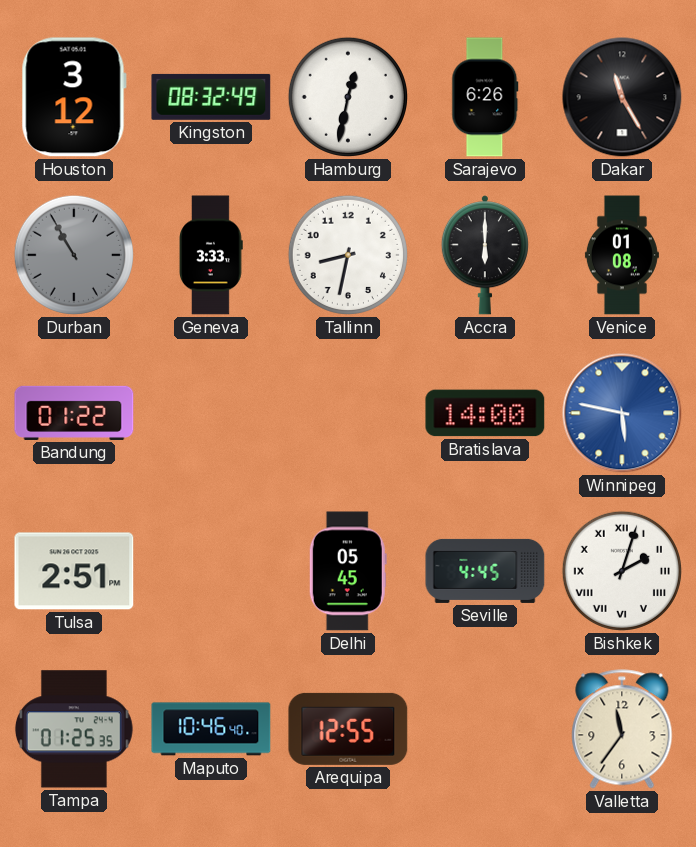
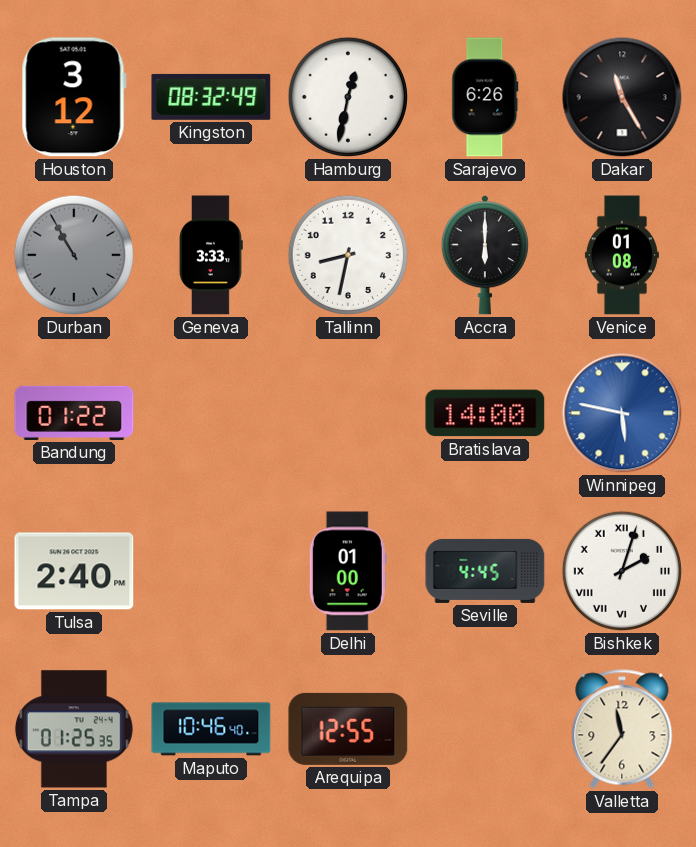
Tulsa: 2:51 -> 2:40 (74, 571)
Delhi: 05:45 -> 01:00 (348, 571)
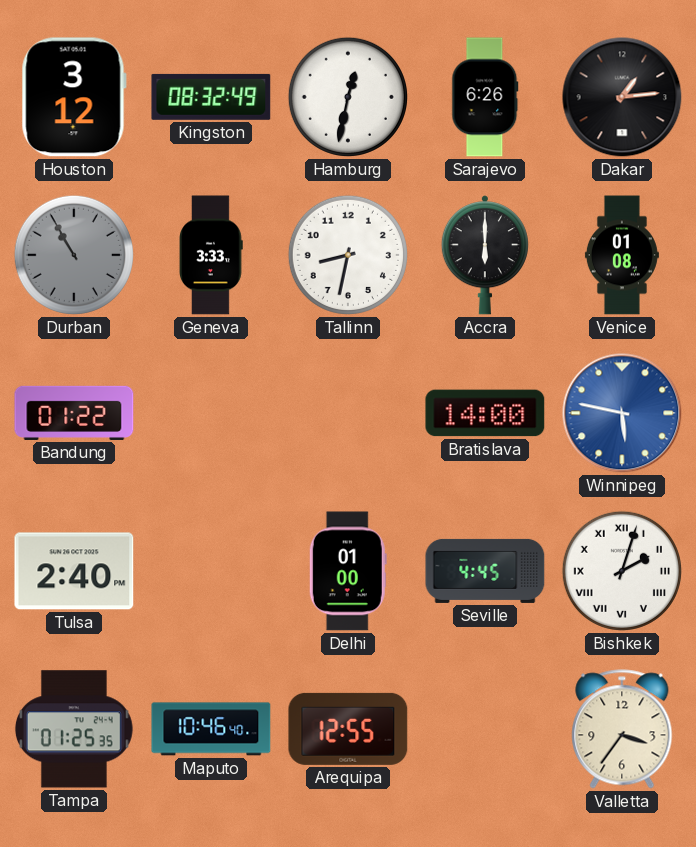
Dakar: 11:25 -> 1:14 (622, 97)
Valletta: 11:36 -> 3:36 (622, 729)
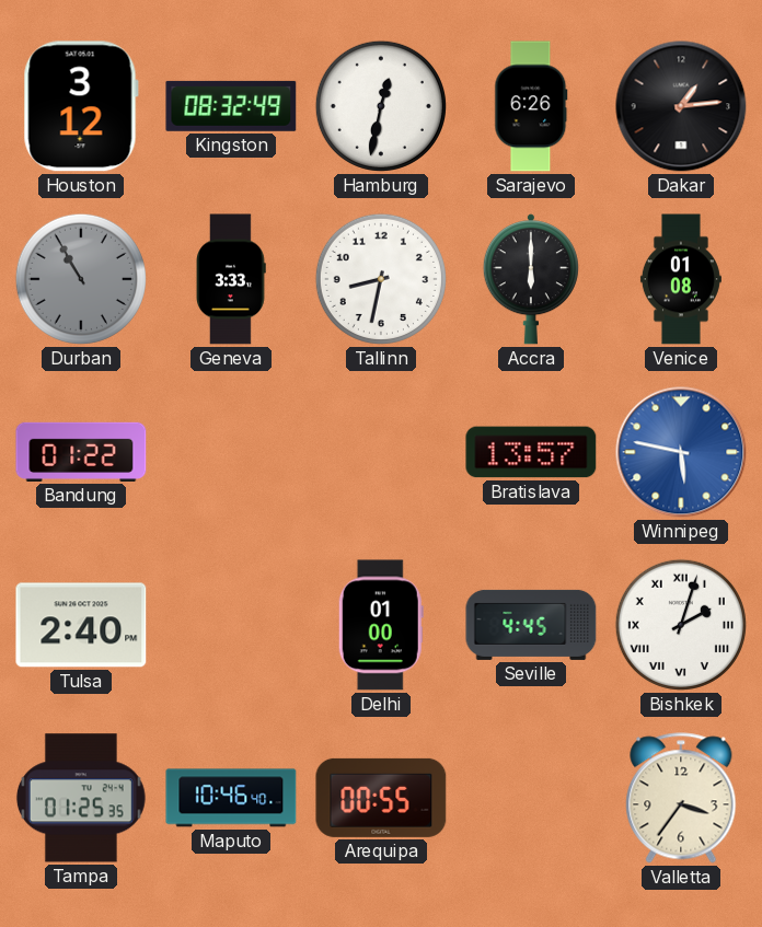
Bratislava: 14:00 -> 13:57 (531, 452)
Arequipa: 12:55 -> 00:55 (381, 798)
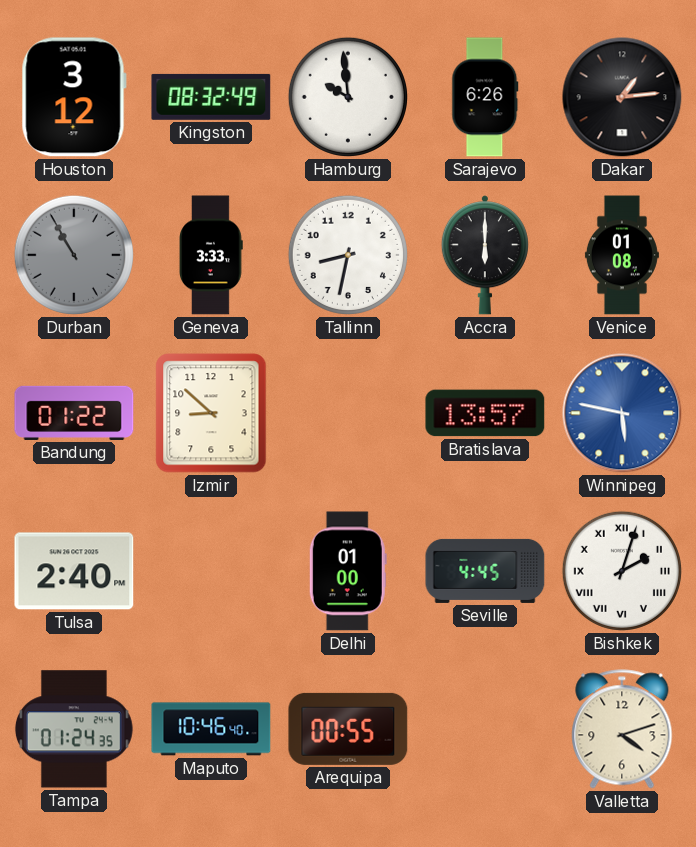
Hamburg: 12:32 -> 9:59 (348, 97)
Izmir: none -> 8:52 (211, 413)
Tampa: 01:25 -> 01:24 (74, 729)
Valletta: 3:36 -> 4:12 (622, 729)
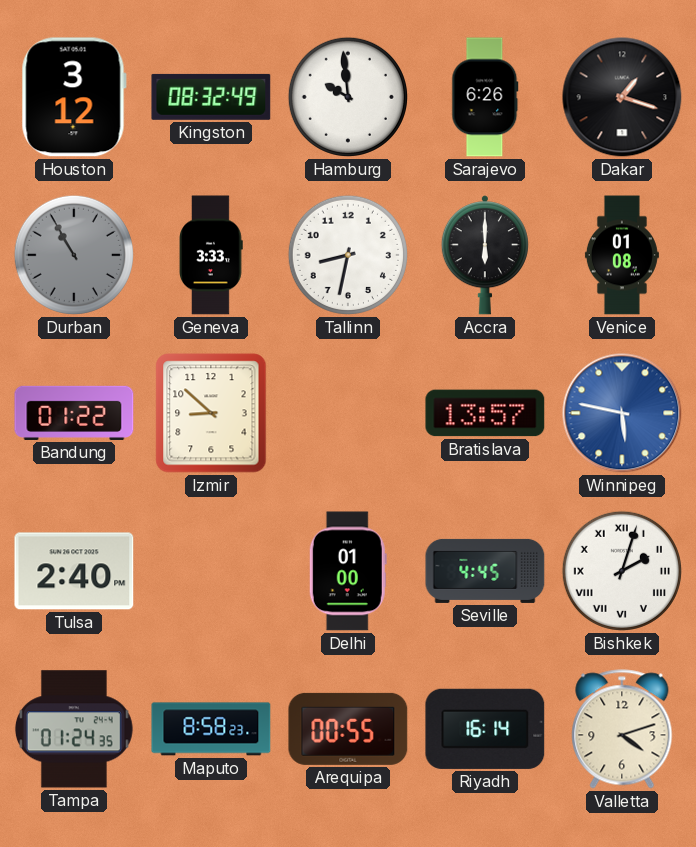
Dakar: 1:14 -> 1:18 (622, 97)
Maputo: 10:46 -> 8:58 (211, 729)
Riyadh: none -> 16:14 (485, 729)
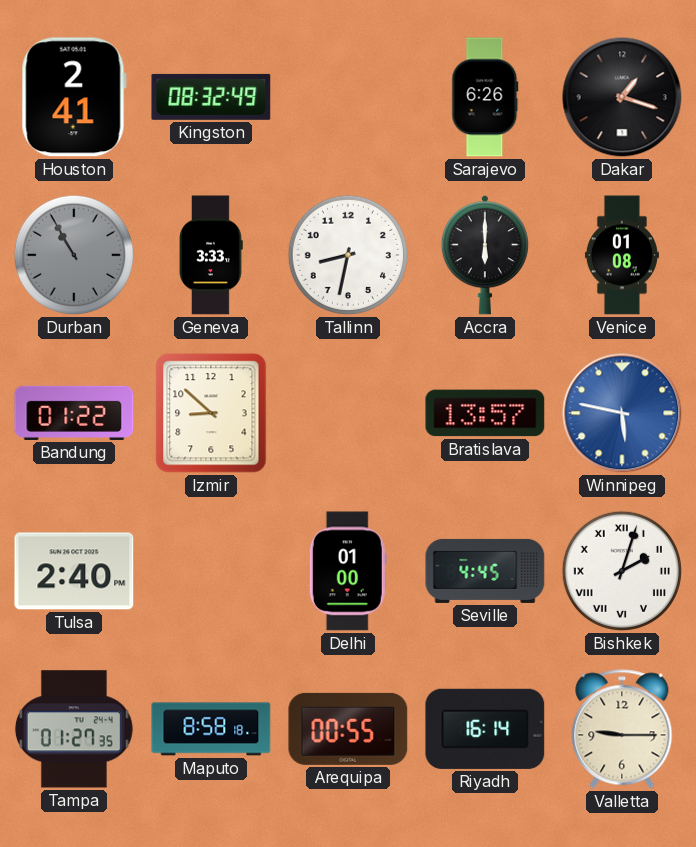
Houston: 3:12 -> 2:41 (74, 97)
Hamburg: 9:59 -> none (348, 97)
Tampa: 01:24 -> 01:27 (74, 729)
Maputo: 8:58:23 -> 8:58:18 (211, 729)
Valletta: 4:12 -> 9:15 (622, 729)
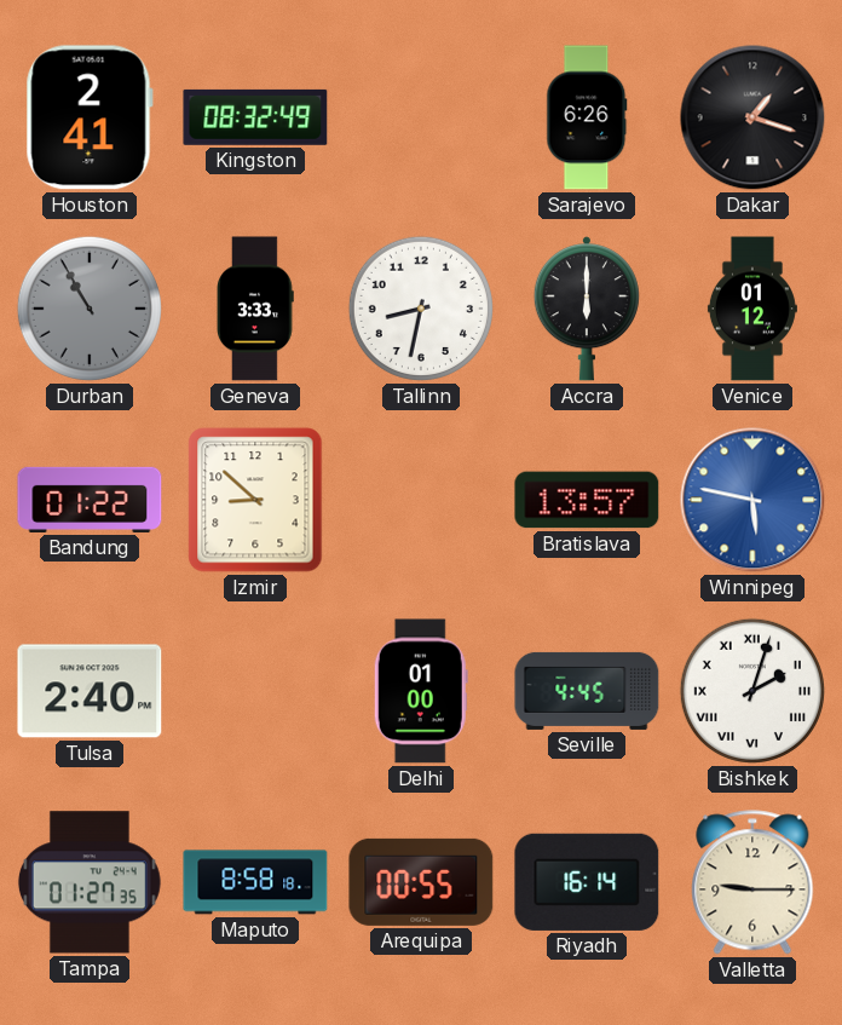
Venice: 01:08 -> 01:12 (752, 309)
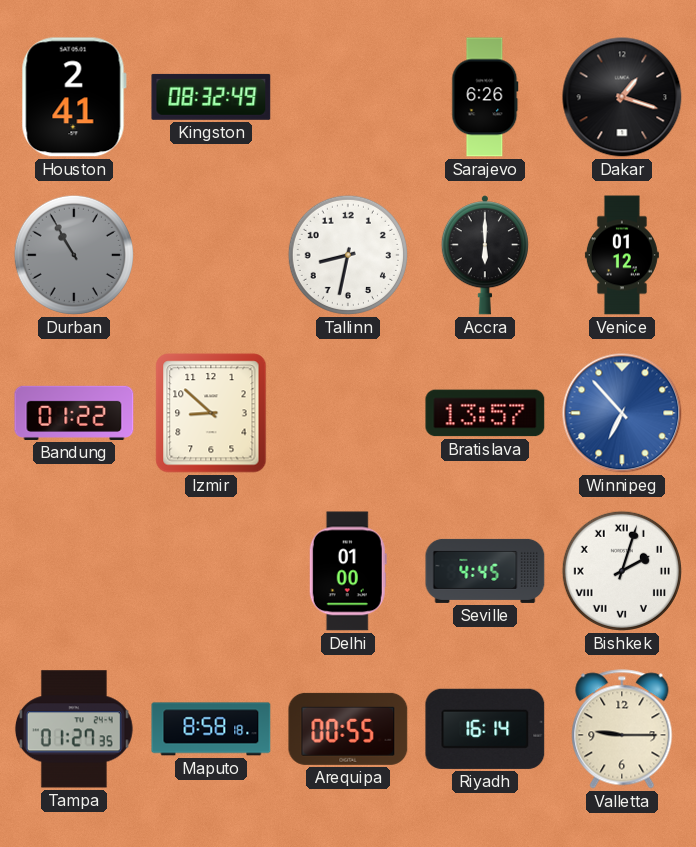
Geneva: 3:33 -> none (256, 309)
Winnipeg: 5:47 -> 6:53 (622, 413)
Tulsa: 2:40 -> none (90, 691)
